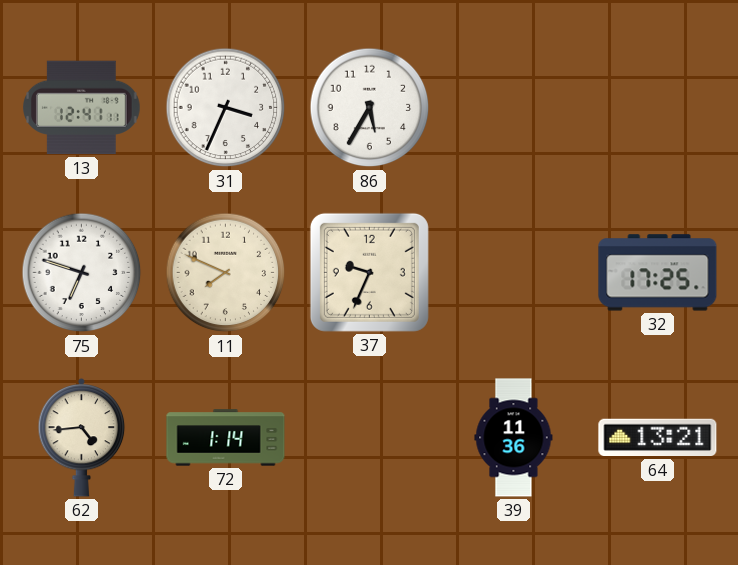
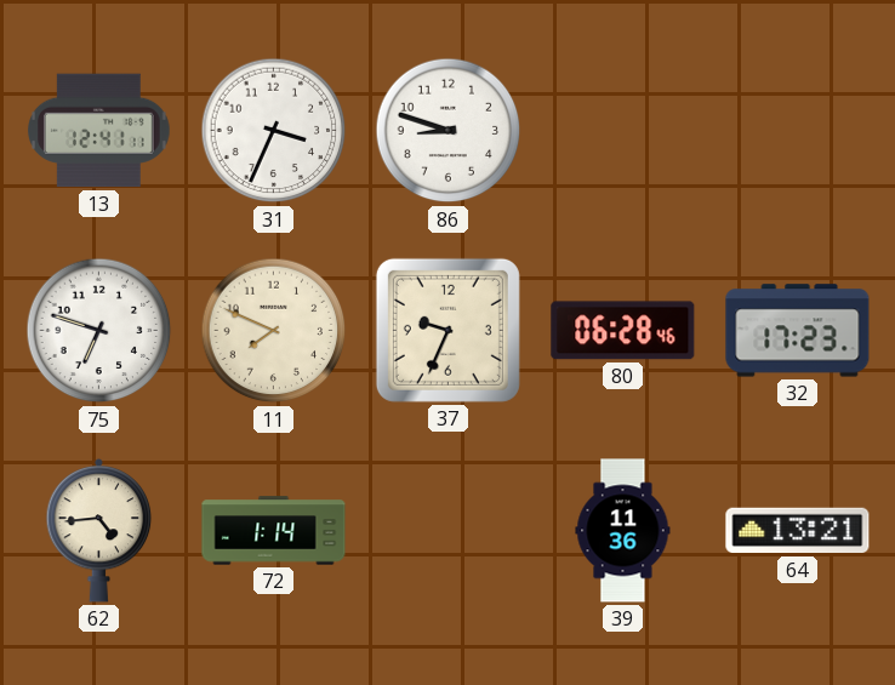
86: 5:35 -> 8:48 (449, 131)
80: none -> 06:28 (623, 331)
32: 17:25 -> 17:23 (798, 331)
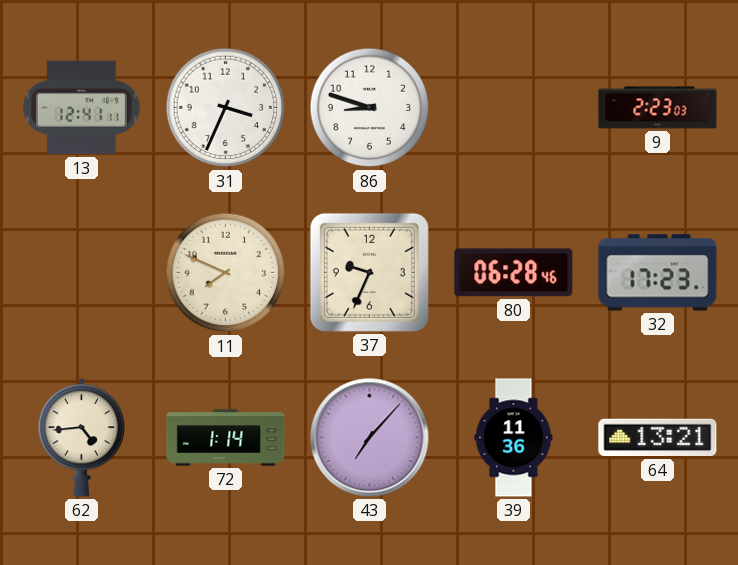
9: none -> 2:23 (658, 108)
75: 6:48 -> none (99, 331)
43: none -> 7:07 (370, 438)
